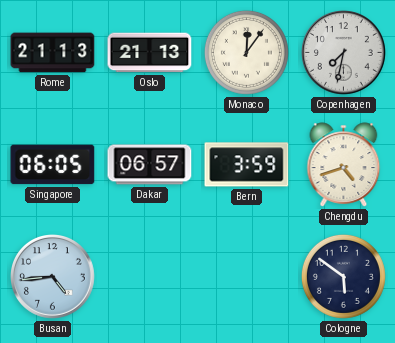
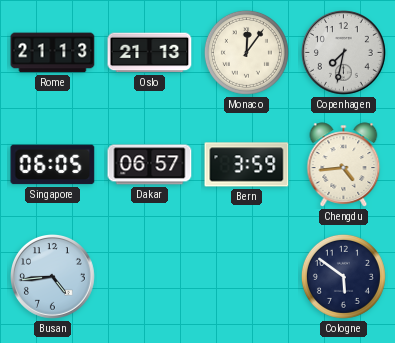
Chengdu: 4:42 -> 4:44 (344, 165)
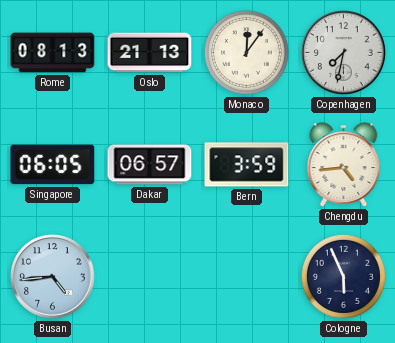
Rome: 21:13 -> 08:13 (53, 53)
Cologne: 5:51 -> 5:56 (343, 276)
